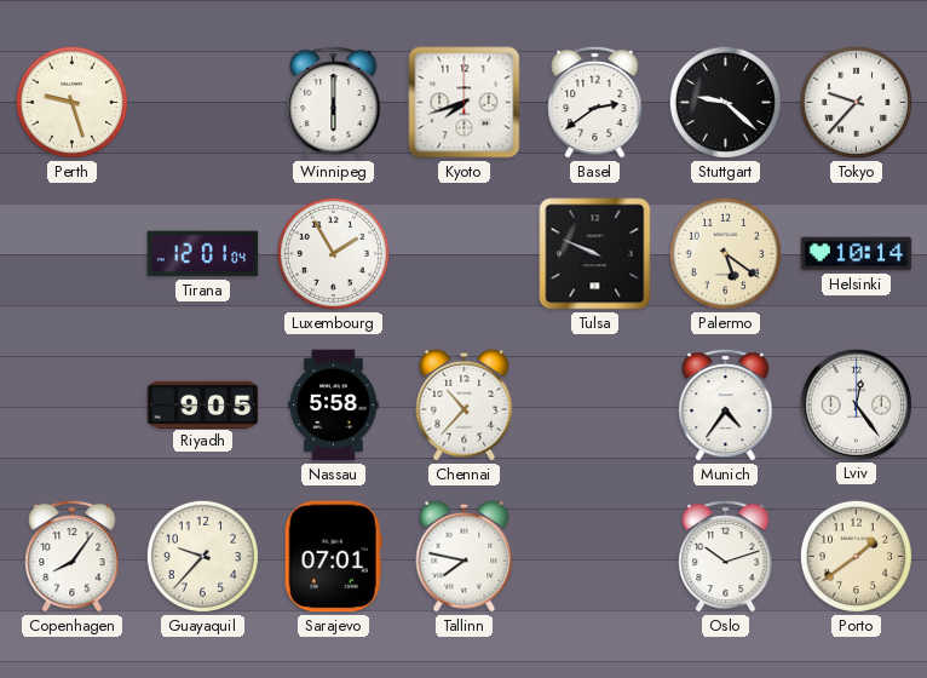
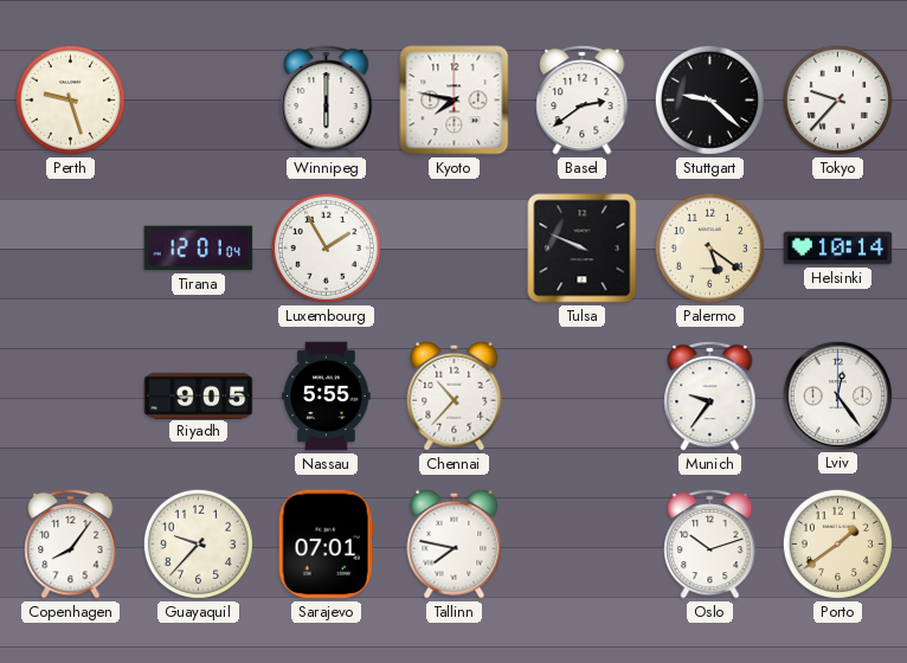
Kyoto: 7:42 -> 7:47 (455, 101)
Nassau: 5:58 -> 5:55 (327, 397)
Munich: 4:36 -> 9:36 (710, 395)
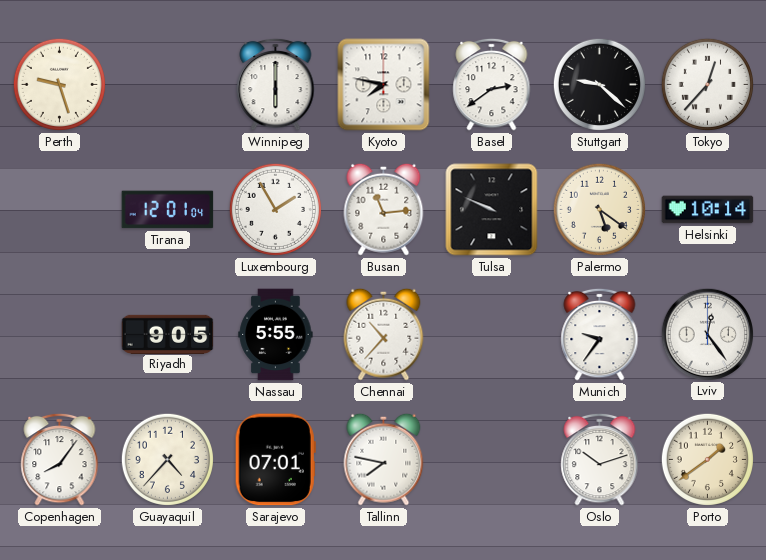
Tokyo: 9:37 -> 12:37 (707, 84)
Busan: none -> 11:14 (384, 209)
Guayaquil: 9:37 -> 4:37 (167, 459)
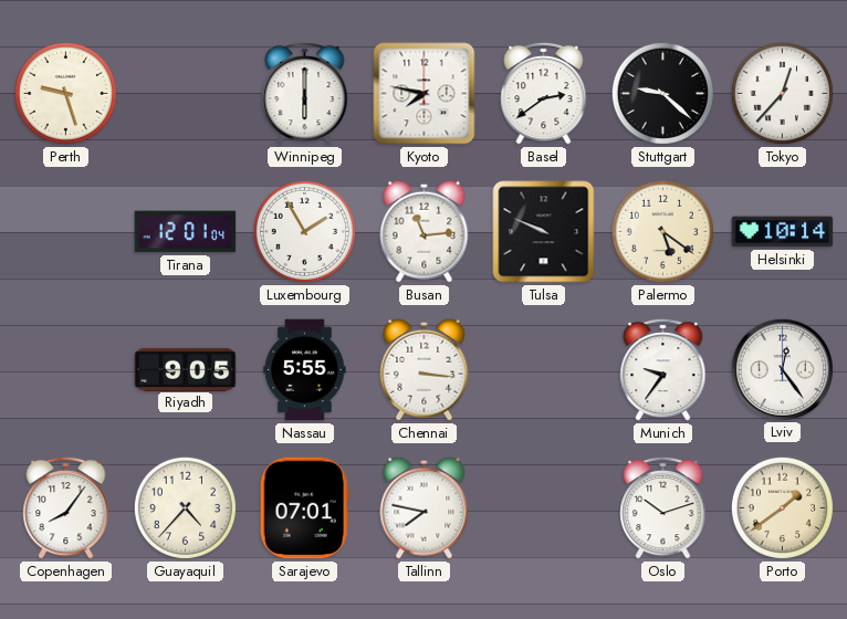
Chennai: 10:37 -> 3:16 (425, 369)
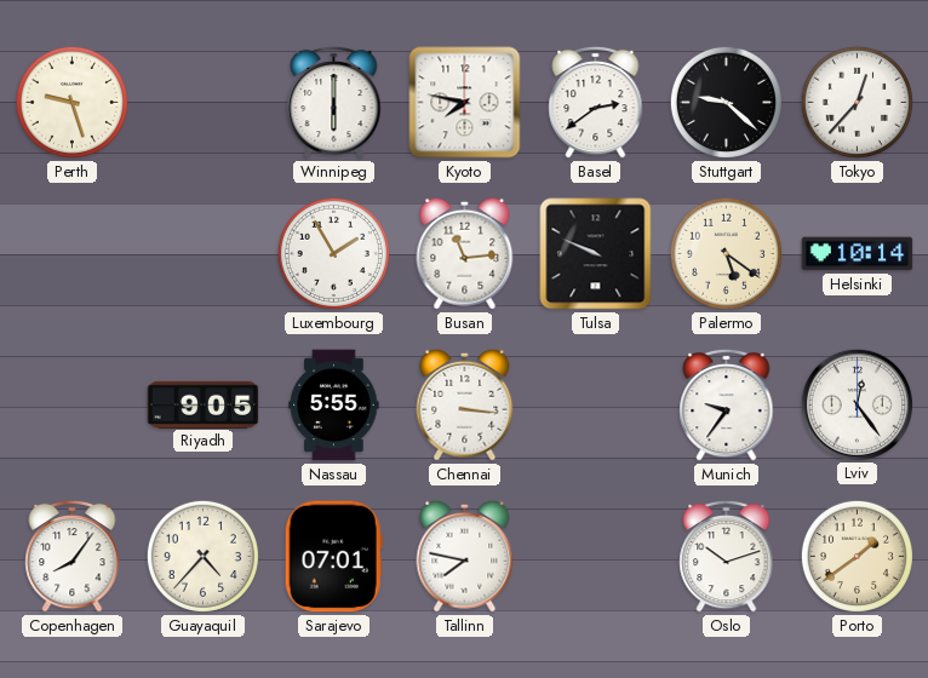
Tirana: 12:01 -> none (186, 232)
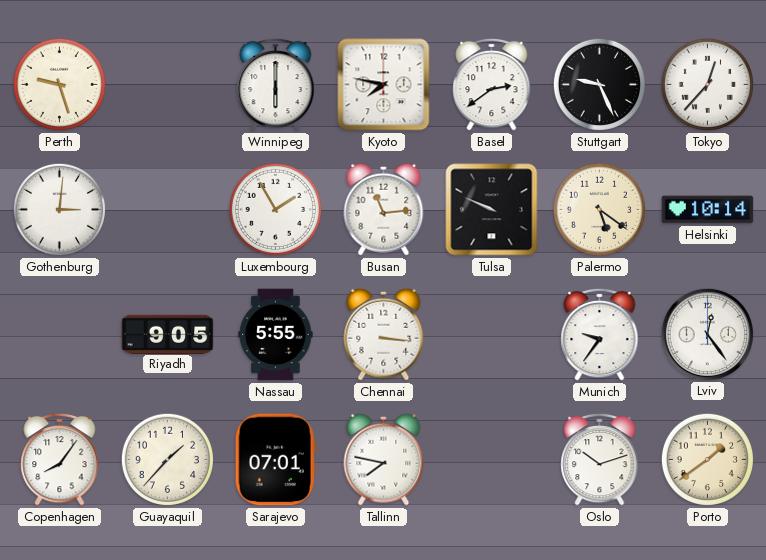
Stuttgart: 9:22 -> 9:26 (599, 84)
Gothenburg: none -> 3:01 (59, 209)
Guayaquil: 4:37 -> 1:37 (167, 459)
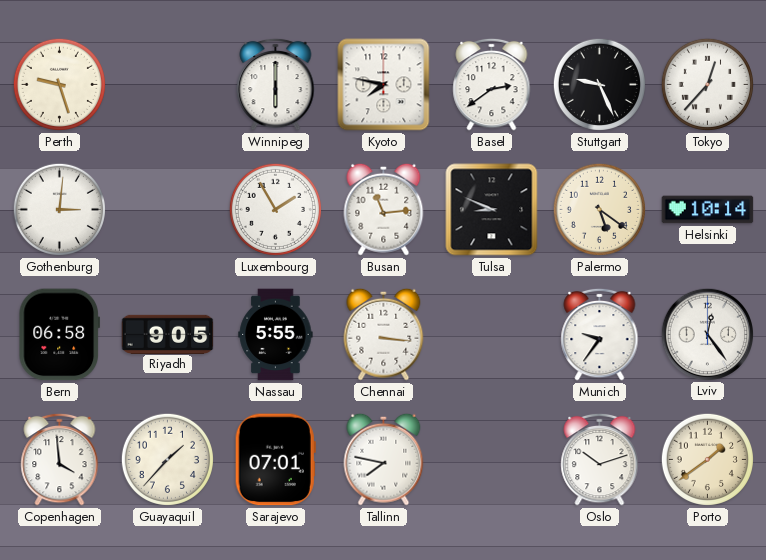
Tulsa: 9:49 -> 8:49 (492, 210)
Bern: none -> 06:58 (59, 335)
Copenhagen: 8:06 -> 3:59 (60, 459)
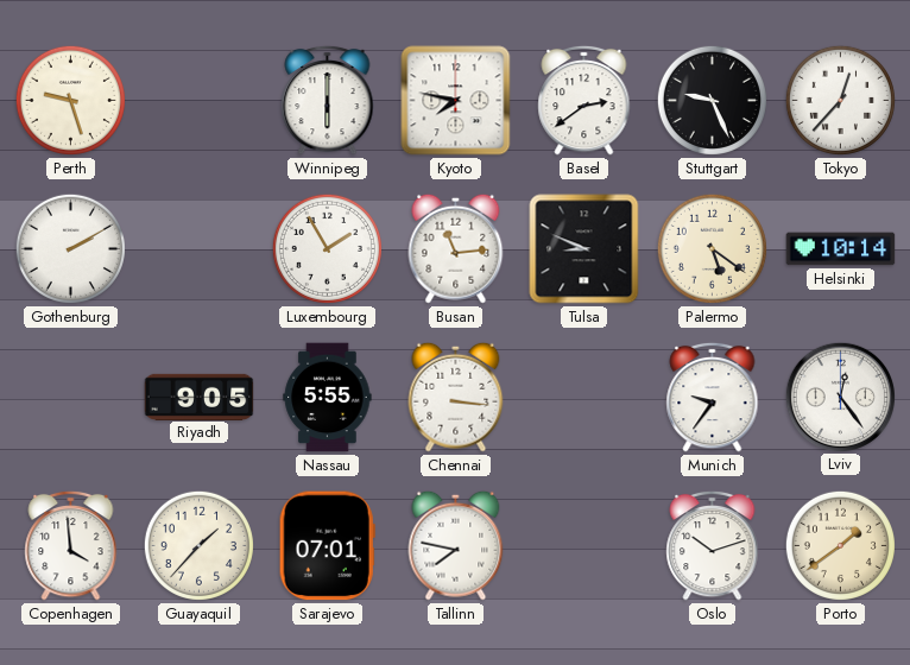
Gothenburg: 3:01 -> 2:10 (70, 248)
Bern: 06:58 -> none (59, 335)
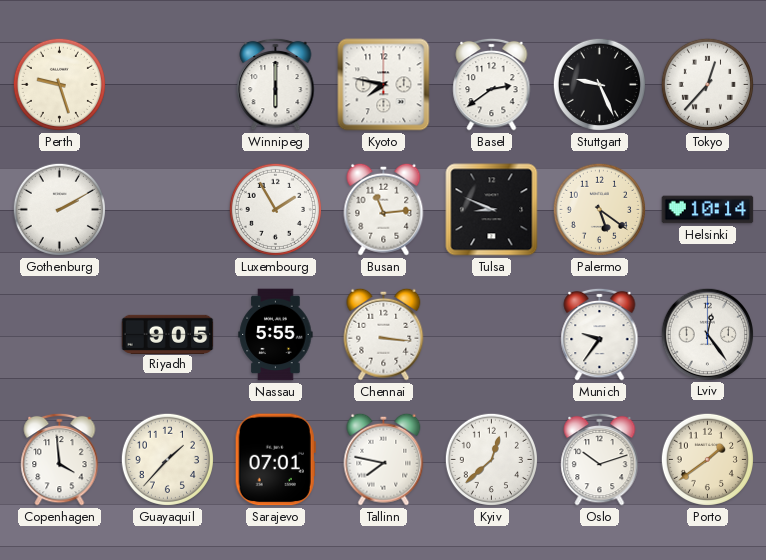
Kyiv: none -> 12:38 (491, 459)
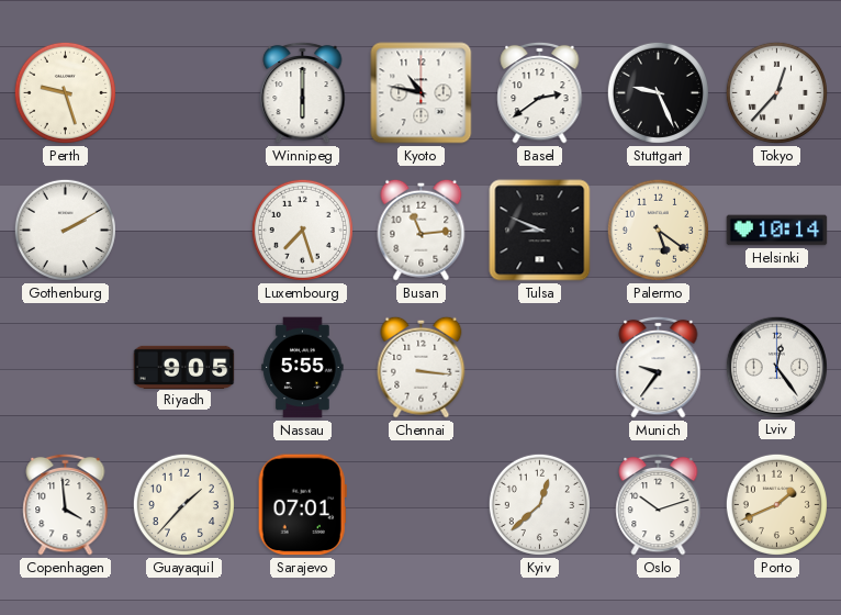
Kyoto: 7:47 -> 10:47 (422, 93)
Luxembourg: 1:55 -> 7:27 (302, 230)
Tallinn: 7:47 -> none (384, 459)
Porto: 1:39 -> 1:41 (776, 504)
